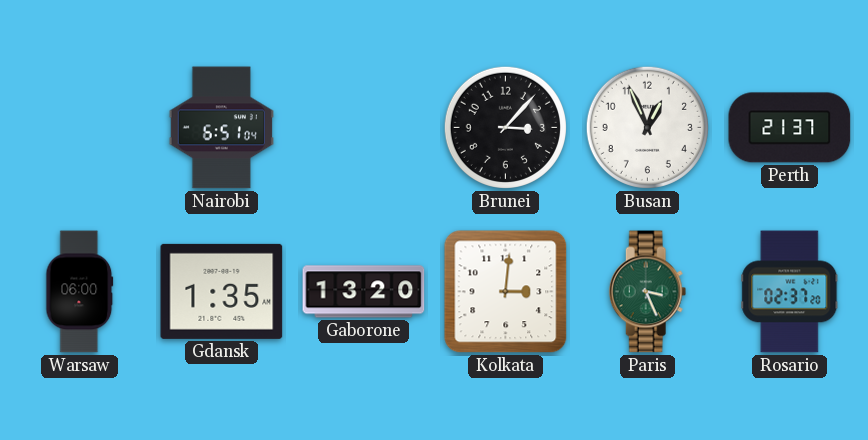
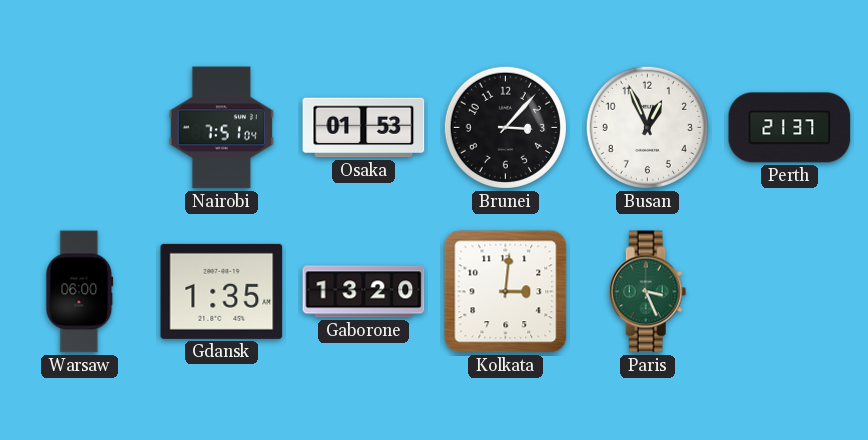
Nairobi: 6:51 -> 7:51 (221, 128)
Osaka: none -> 01:53 (364, 128)
Rosario: 02:37 -> none (790, 292)
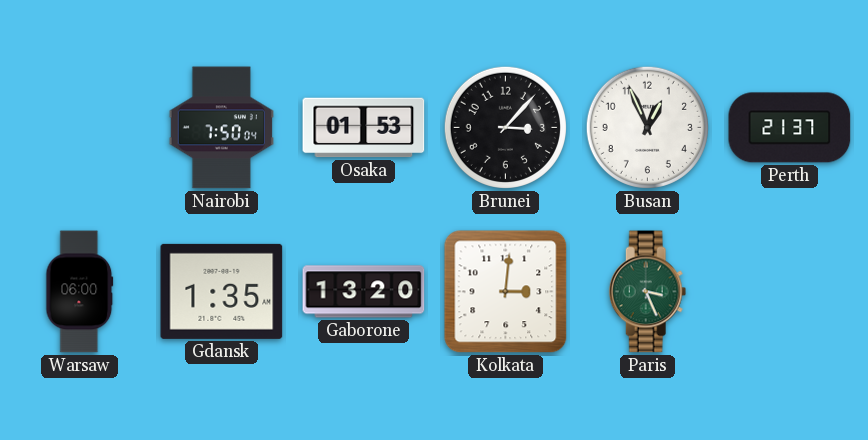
Nairobi: 7:51 -> 7:50 (221, 128)
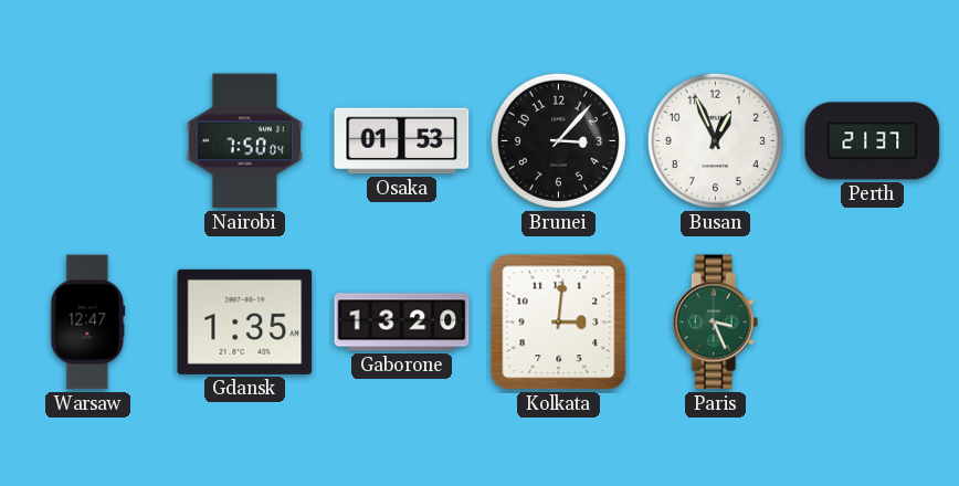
Warsaw: 06:00 -> 12:47 (88, 323)
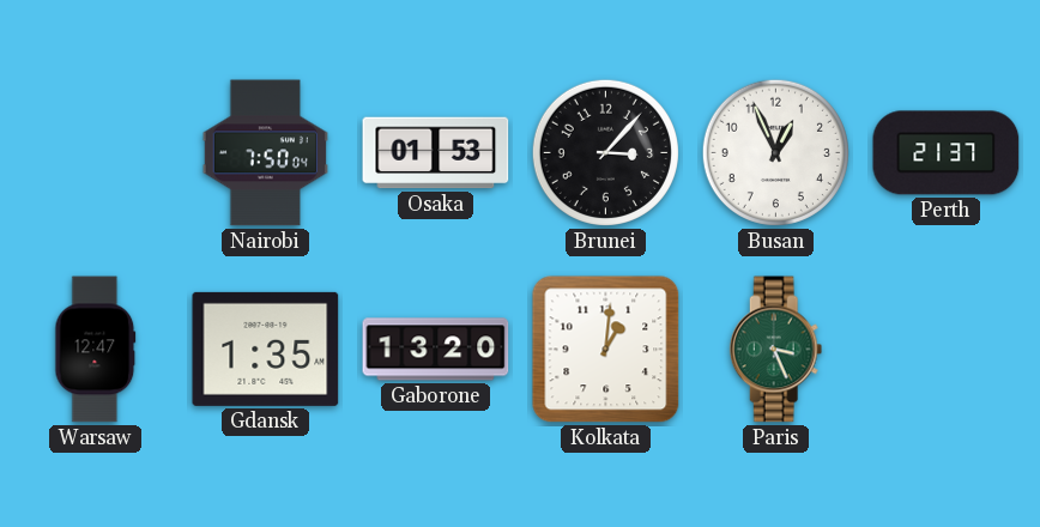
Kolkata: 3:01 -> 1:01 (606, 350)
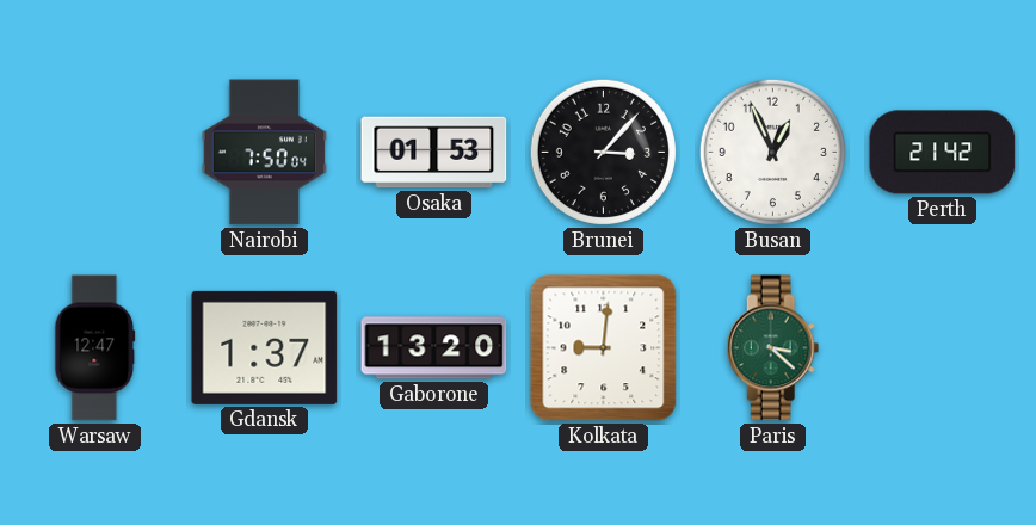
Perth: 21:37 -> 21:42 (943, 153)
Gdansk: 1:35 -> 1:37 (265, 347)
Kolkata: 1:01 -> 9:01 (604, 348)
Paris: 3:26 -> 3:22 (773, 348)
